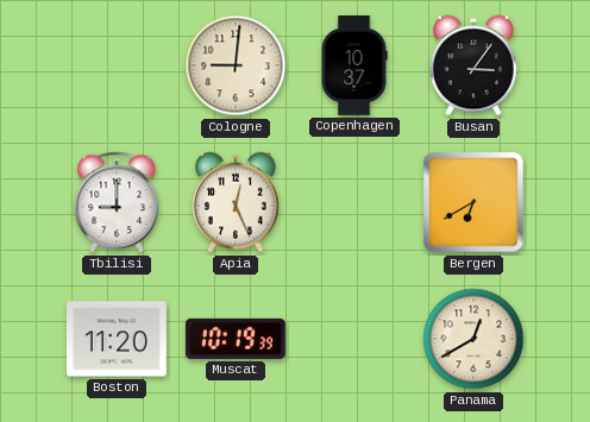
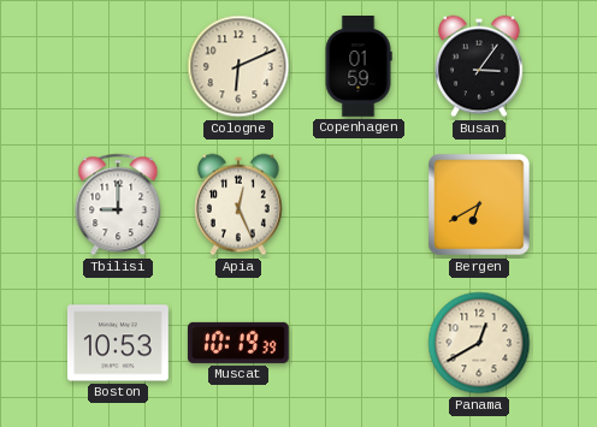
Cologne: 9:01 -> 6:11 (238, 66)
Copenhagen: 10:37 -> 01:59 (359, 67)
Boston: 11:20 -> 10:53 (119, 343)
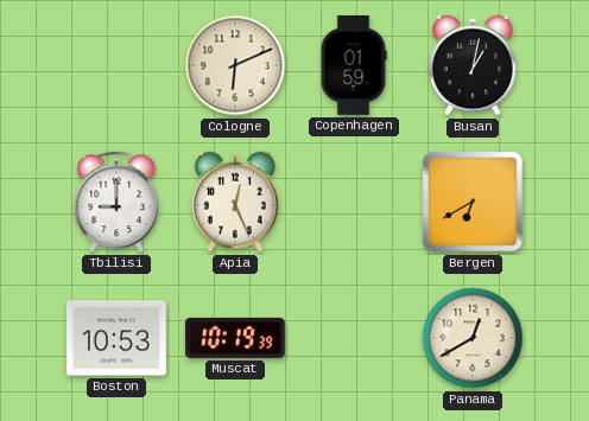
Busan: 3:06 -> 1:02 (473, 65)
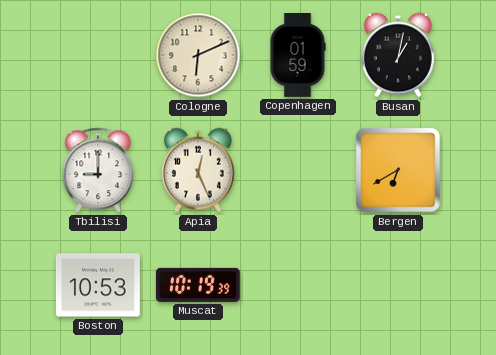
Panama: 12:40 -> none (473, 338)
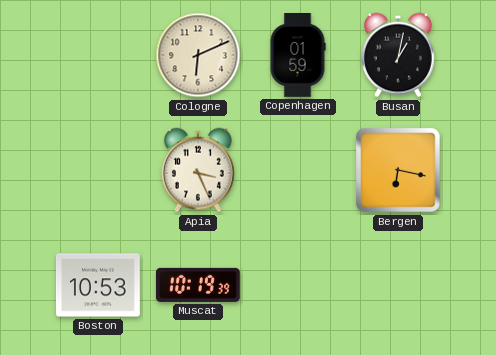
Tbilisi: 9:00 -> none (98, 170)
Apia: 12:26 -> 3:26 (198, 170)
Bergen: 6:40 -> 6:17 (398, 170)
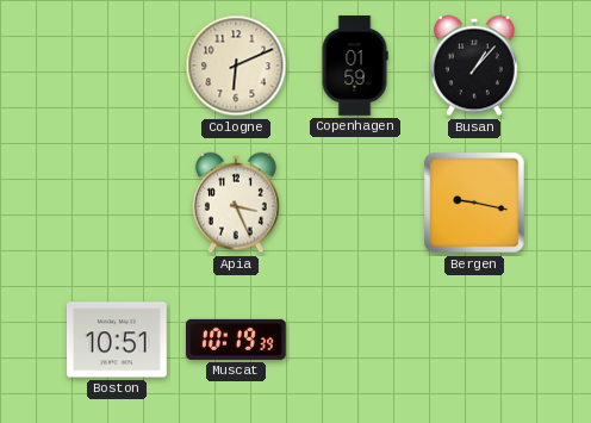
Busan: 1:02 -> 1:07 (474, 66)
Bergen: 6:17 -> 9:17 (474, 203)
Boston: 10:53 -> 10:51 (118, 340)
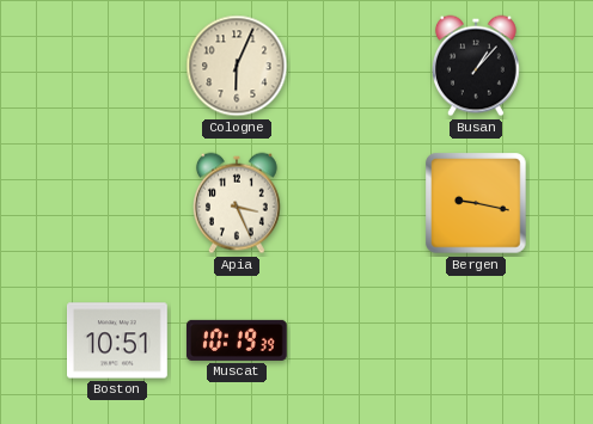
Cologne: 6:11 -> 6:04 (237, 66)
Copenhagen: 01:59 -> none (355, 67)
